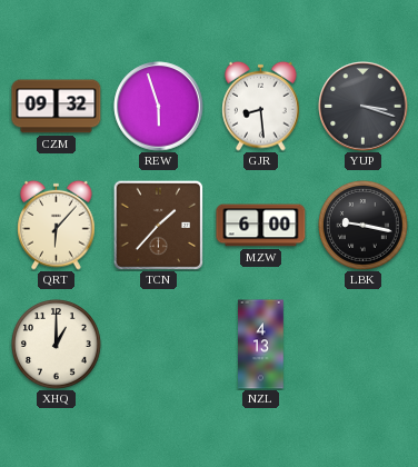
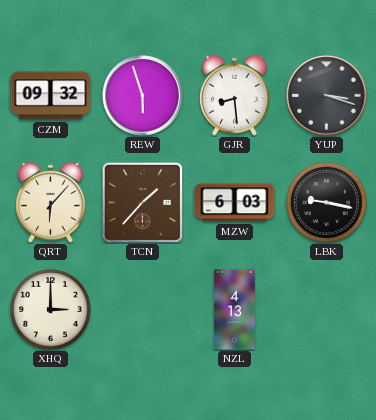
MZW: 6:00 -> 6:03 (235, 203)
XHQ: 1:00 -> 3:00 (51, 310)
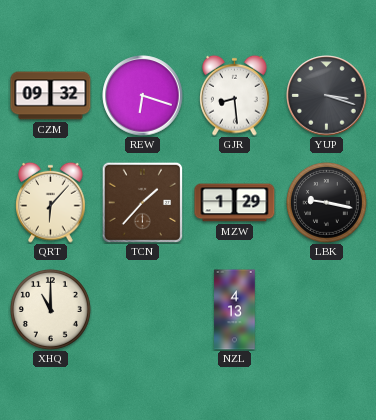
REW: 5:57 -> 6:18 (143, 96)
MZW: 6:03 -> 1:29 (235, 203)
XHQ: 3:00 -> 11:00 (51, 310)
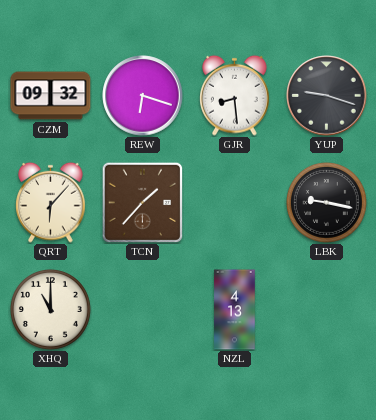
YUP: 3:18 -> 9:18 (327, 96)
MZW: 1:29 -> none (235, 203)
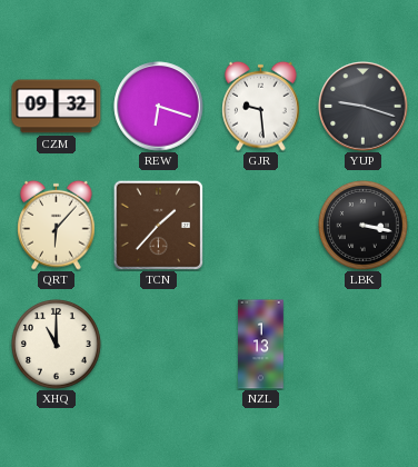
GJR: 8:29 -> 9:29 (261, 106)
LBK: 9:17 -> 3:17 (364, 226)
NZL: 4:13 -> 1:13 (261, 345)
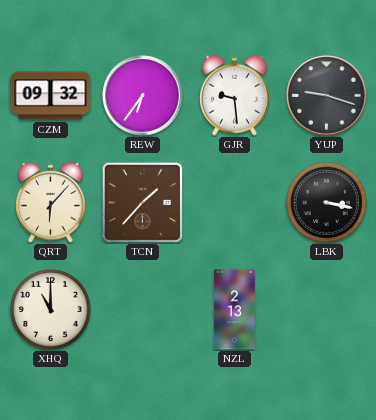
REW: 6:18 -> 6:36 (143, 96)
NZL: 1:13 -> 2:13 (235, 310)
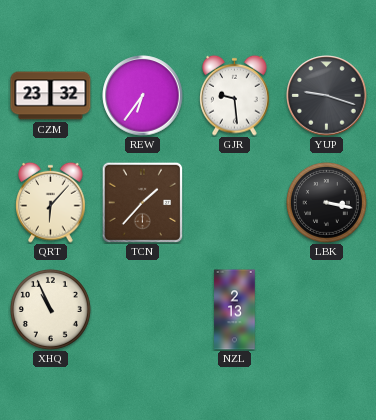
CZM: 09:32 -> 23:32 (51, 96)
XHQ: 11:00 -> 10:56 (51, 310)
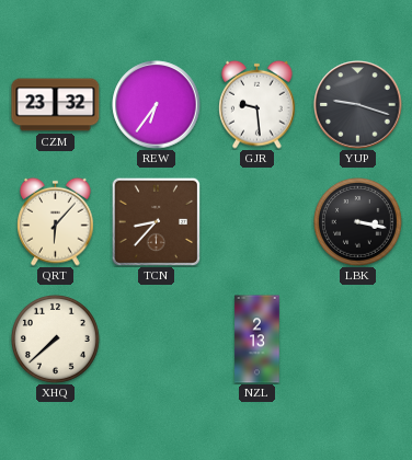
TCN: 1:37 -> 8:37 (156, 221)
XHQ: 10:56 -> 7:38 (56, 340)
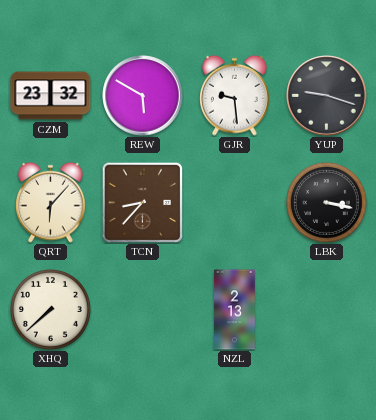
REW: 6:36 -> 5:50 (143, 96)
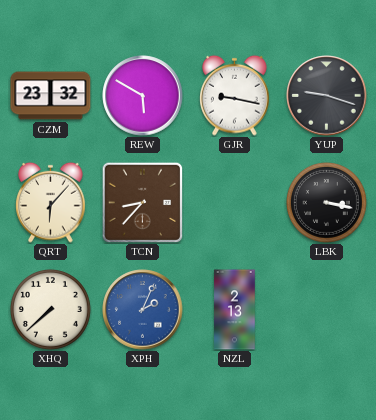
GJR: 9:29 -> 9:17 (235, 95)
XPH: none -> 2:04 (143, 310)
